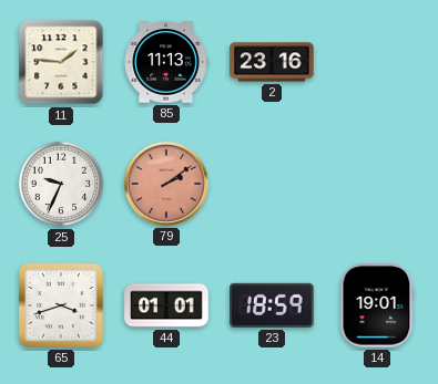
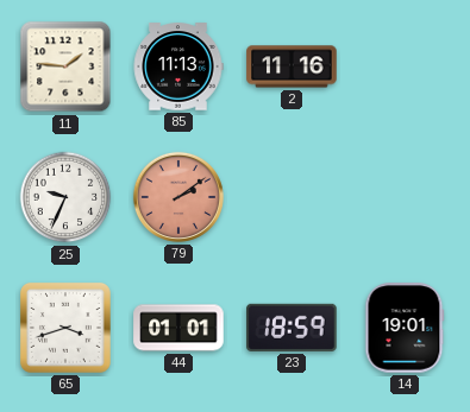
2: 23:16 -> 11:16 (292, 66)
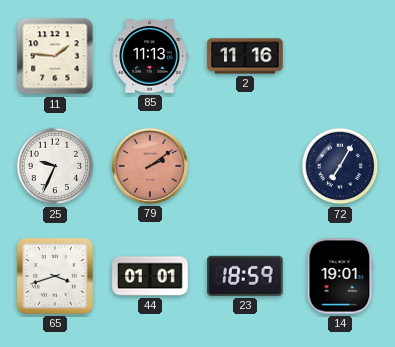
72: none -> 7:05 (340, 166)
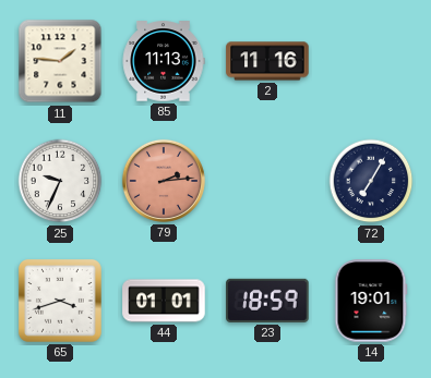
79: 2:09 -> 2:14 (164, 181)
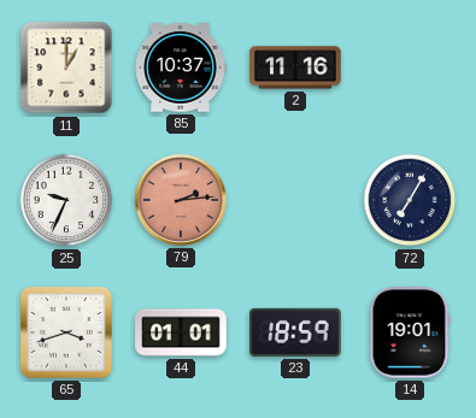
11: 1:46 -> 1:00 (66, 67)
85: 11:13 -> 10:37 (181, 67)
